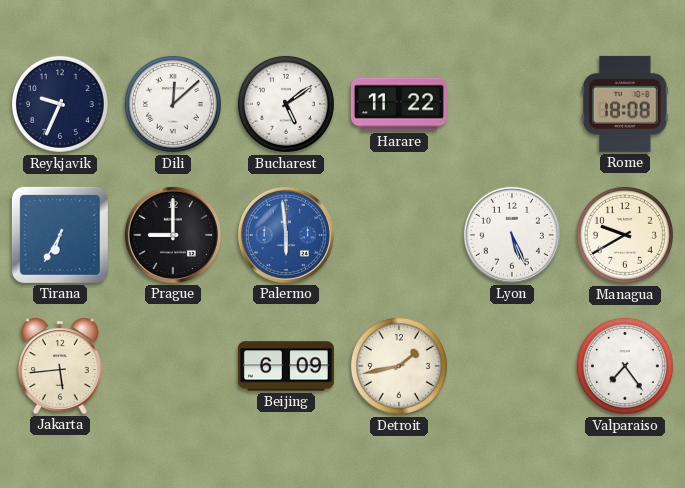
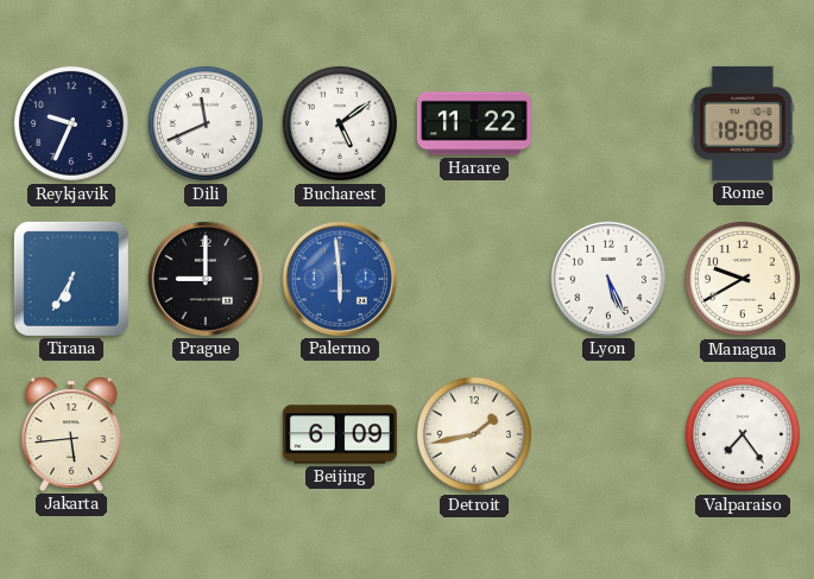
Dili: 12:08 -> 11:41 (206, 123)
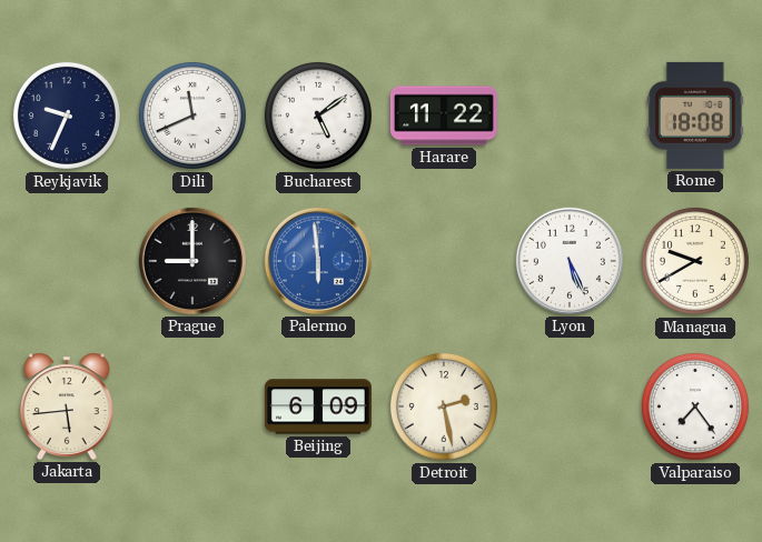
Tirana: 6:35 -> none (71, 279)
Detroit: 1:43 -> 2:28 (444, 406)
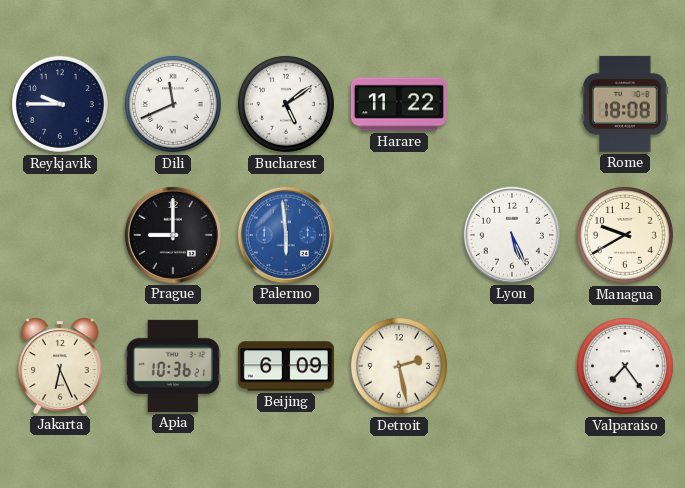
Reykjavik: 9:34 -> 9:45 (60, 104)
Jakarta: 5:44 -> 6:26 (61, 366)
Apia: none -> 10:36 (173, 366)
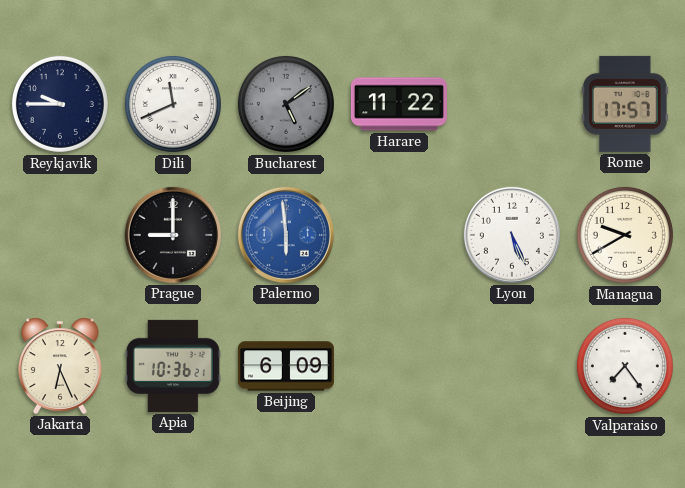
Bucharest dial: white -> grey (286, 104)
Rome: 18:08 -> 17:57 (626, 104)
Detroit: 2:28 -> none (399, 366)
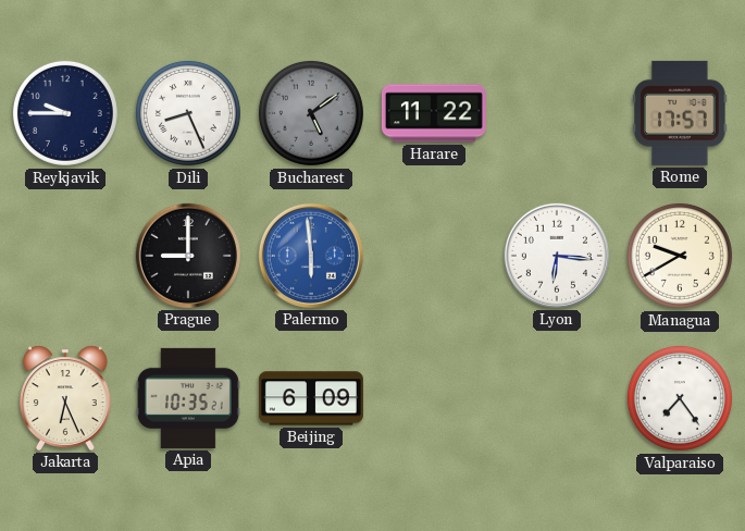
Dili: 11:41 -> 8:26 (188, 113)
Lyon: 5:26 -> 6:16 (557, 256)
Apia: 10:36 -> 10:35 (188, 398)
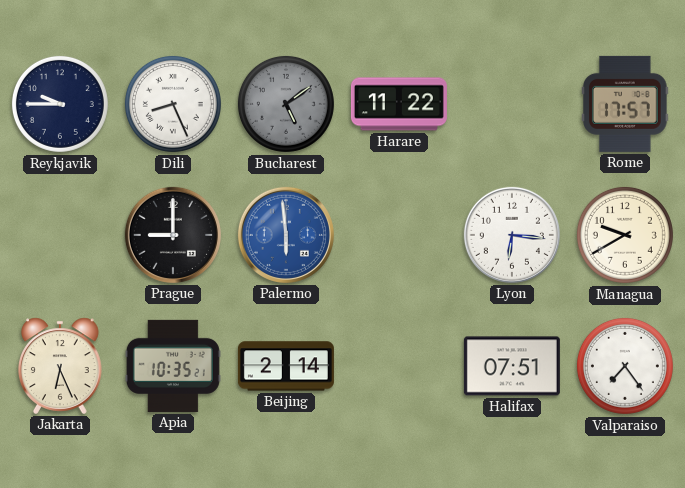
Beijing: 6:09 -> 2:14 (286, 366)
Halifax: none -> 07:51 (512, 366)
